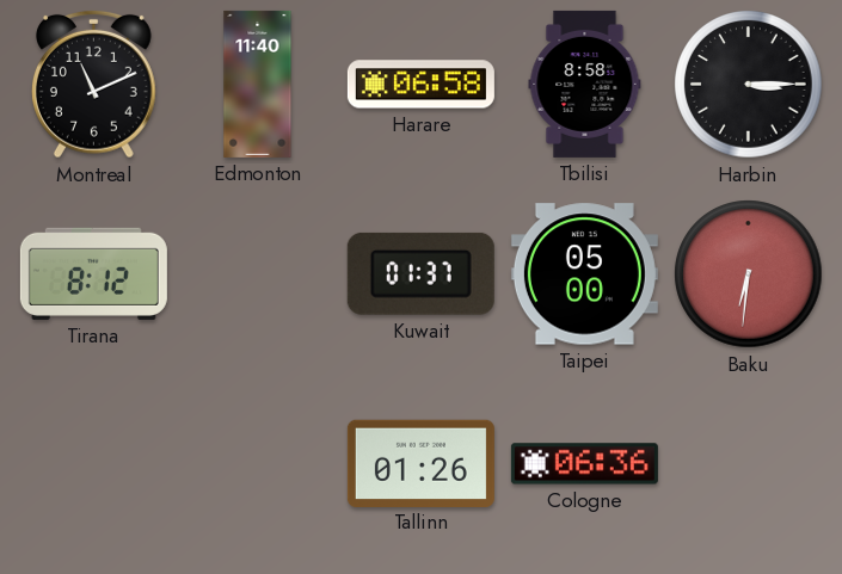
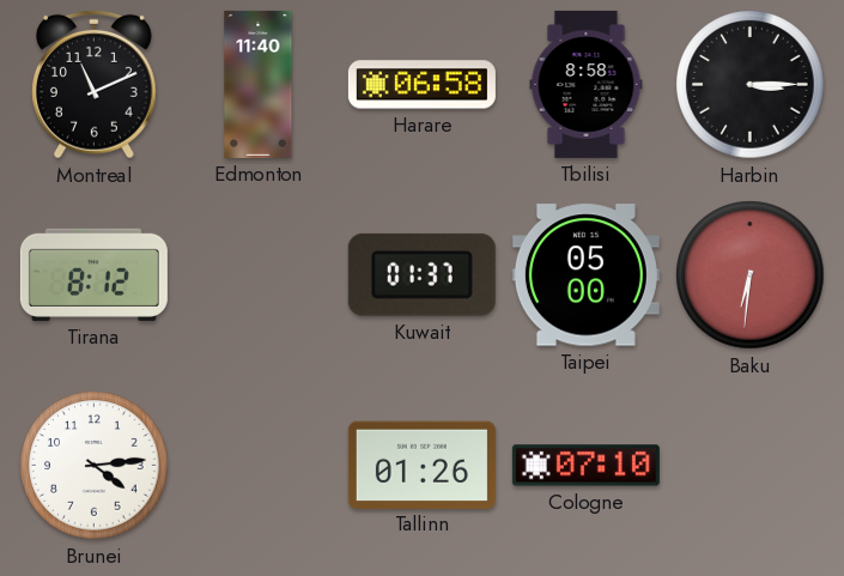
Brunei: none -> 4:14 (95, 466)
Cologne: 06:36 -> 07:10 (585, 466)
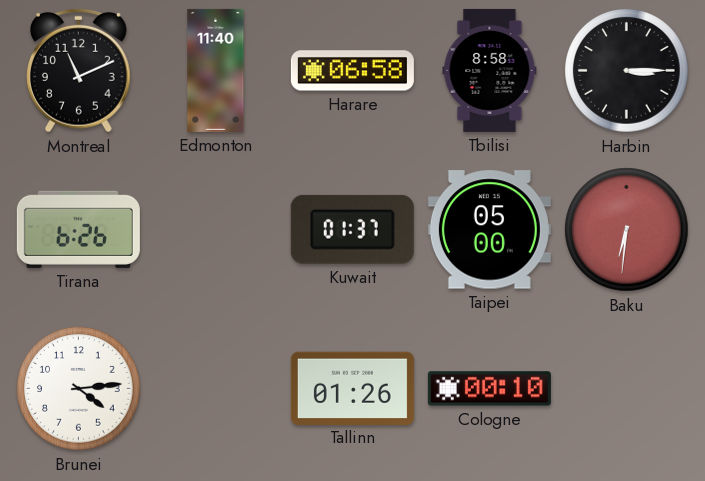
Tirana: 8:12 -> 6:26 (78, 229)
Cologne: 07:10 -> 00:10 (489, 389)
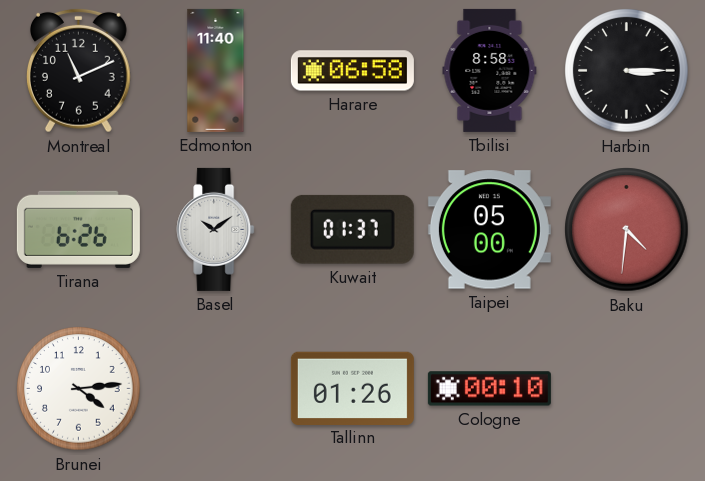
Basel: none -> 10:09 (216, 229)
Baku: 6:31 -> 4:31 (627, 230)
